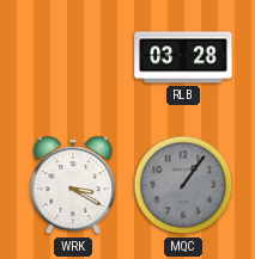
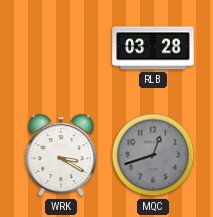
MQC: 1:06 -> 12:42 (153, 155)
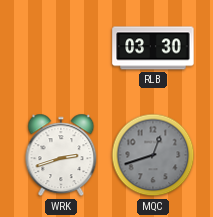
RLB: 03:28 -> 03:30 (153, 48)
WRK: 3:20 -> 2:42 (61, 155)
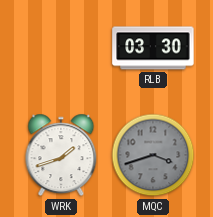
WRK: 2:42 -> 1:42 (61, 155)
MQC: 12:42 -> 3:42 (153, 155)
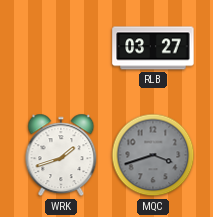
RLB: 03:30 -> 03:27 (153, 48)
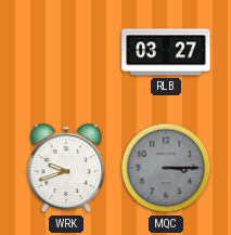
WRK: 1:42 -> 9:42 (66, 168)
MQC: 3:42 -> 3:15 (166, 168)
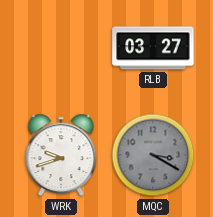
MQC: 3:15 -> 3:20 (153, 155)
